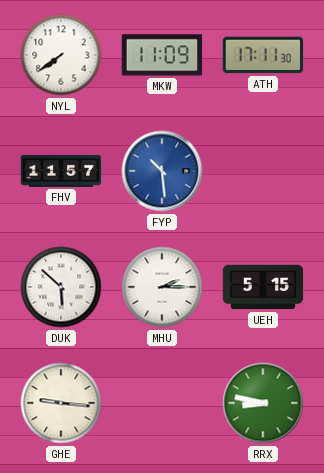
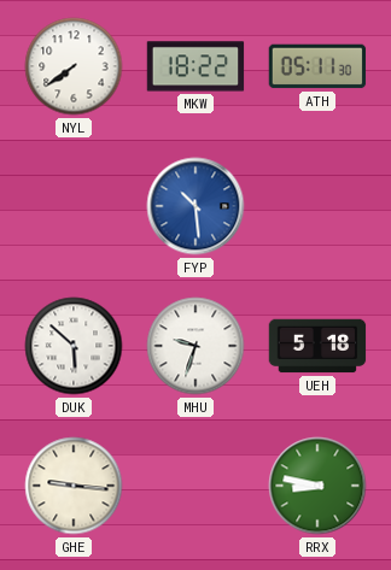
MKW: 11:09 -> 18:22 (195, 66)
ATH: 17:11 -> 05:11 (317, 66)
FHV: 11:57 -> none (61, 171)
MHU: 2:15 -> 9:33 (195, 346)
UEH: 5:15 -> 5:18 (317, 346)
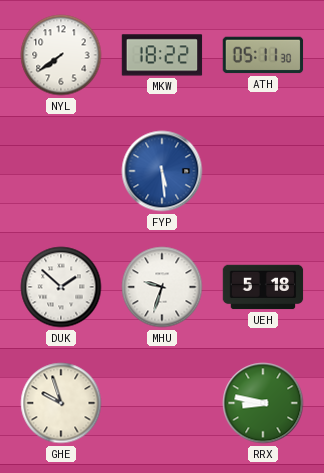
FYP: 10:29 -> 5:29 (162, 171)
DUK: 5:52 -> 1:52 (61, 287)
GHE: 9:16 -> 9:57 (61, 403)
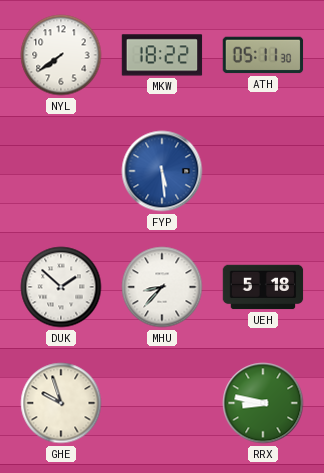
MHU: 9:33 -> 8:37 (162, 287)
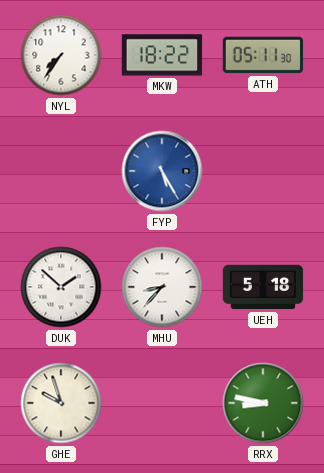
NYL: 7:39 -> 7:36 (61, 55)
FYP: 5:29 -> 5:25 (162, 171)
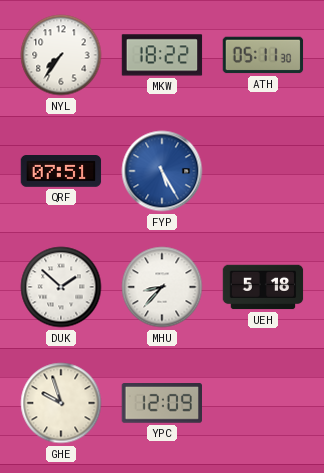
QRF: none -> 07:51 (61, 172)
YPC: none -> 12:09 (161, 404)
RRX: 8:47 -> none (263, 403)
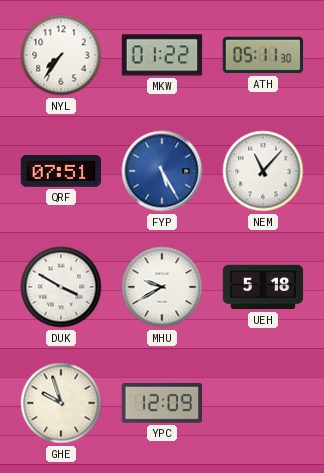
MKW: 18:22 -> 01:22 (162, 55)
NEM: none -> 11:07 (263, 171)
DUK: 1:52 -> 3:50 (61, 287)
MHU: 8:37 -> 9:40 (162, 287)
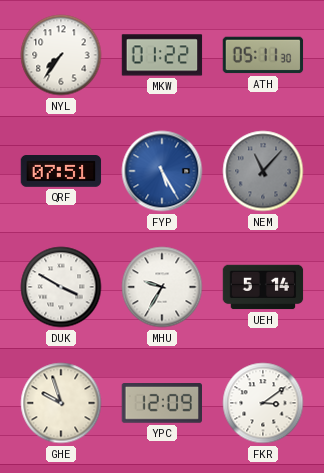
NEM dial: white -> grey (263, 171)
MHU: 9:40 -> 9:35 (162, 287)
UEH: 5:18 -> 5:14 (263, 287)
FKR: none -> 3:09 (263, 403)
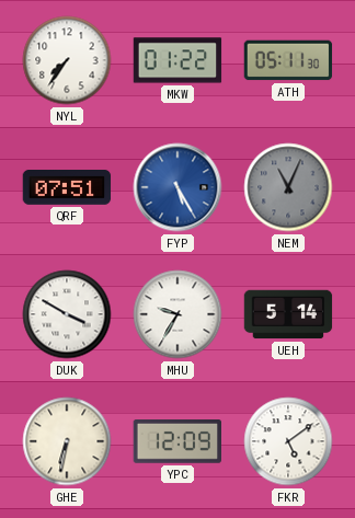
NEM: 11:07 -> 11:04 (288, 187)
GHE: 9:57 -> 6:32 (67, 441)
FKR: 3:09 -> 5:09 (288, 441)
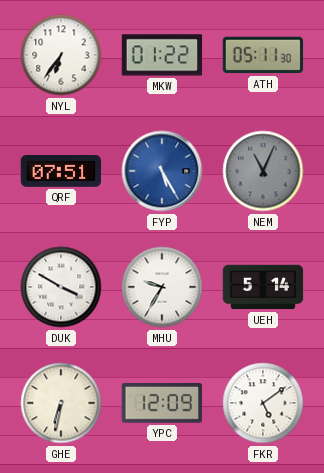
NYL: 7:36 -> 6:36 (61, 55)
